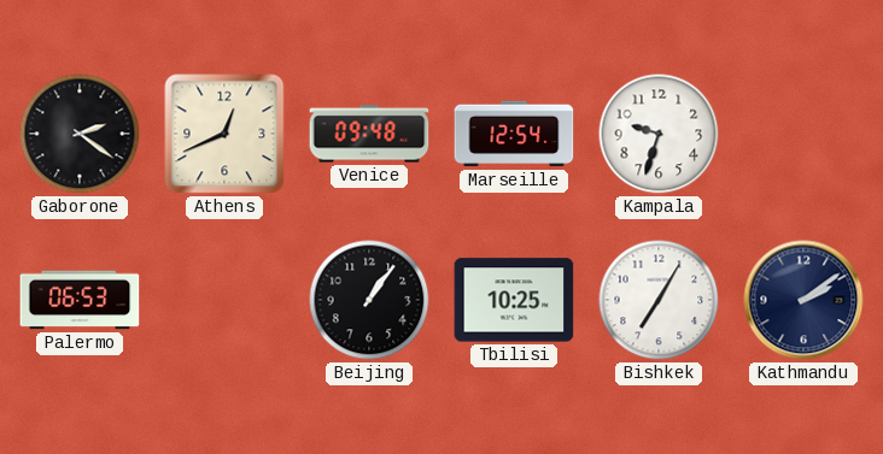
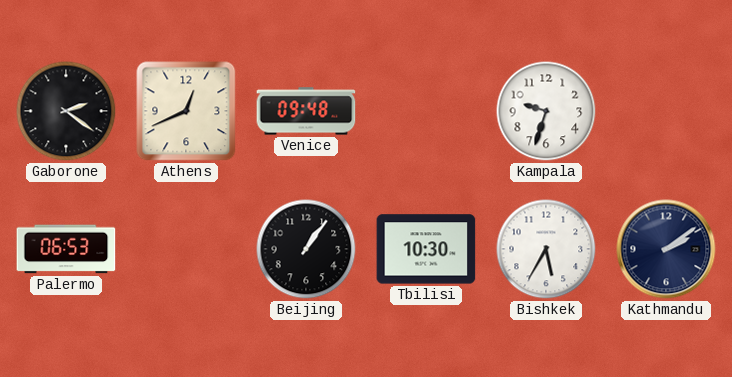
Marseille: 12:54 -> none (514, 134)
Tbilisi: 10:25 -> 10:30 (426, 249)
Bishkek: 7:05 -> 5:35 (546, 249)
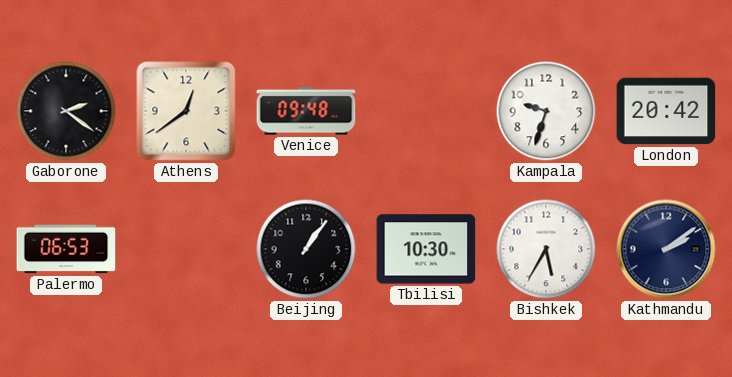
Athens: 12:41 -> 12:39 (186, 111)
London: none -> 20:42 (666, 111)
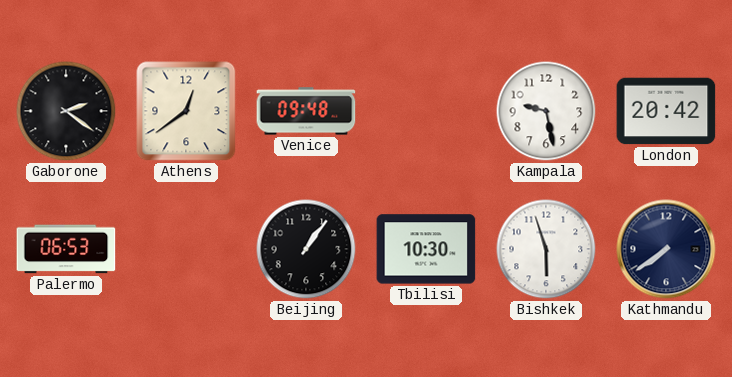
Kampala: 9:33 -> 9:28 (546, 111)
Bishkek: 5:35 -> 5:57 (546, 249)
Kathmandu: 2:09 -> 7:39 (666, 249)
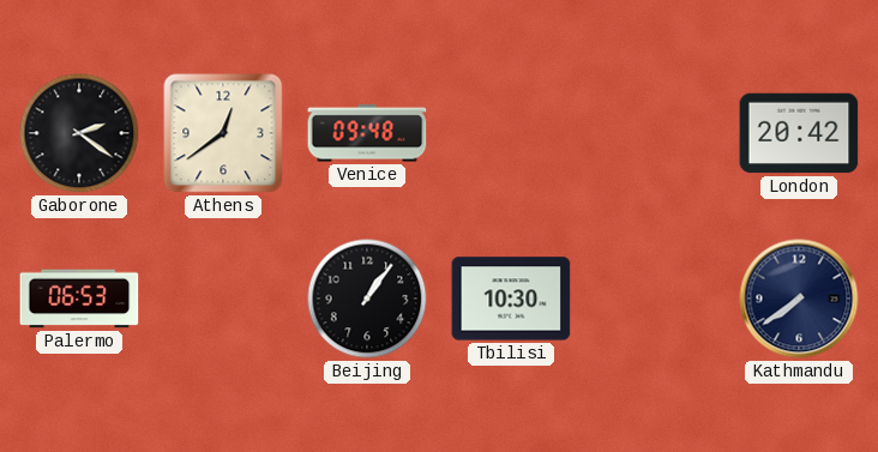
Kampala: 9:28 -> none (546, 111)
Bishkek: 5:57 -> none (546, 249)
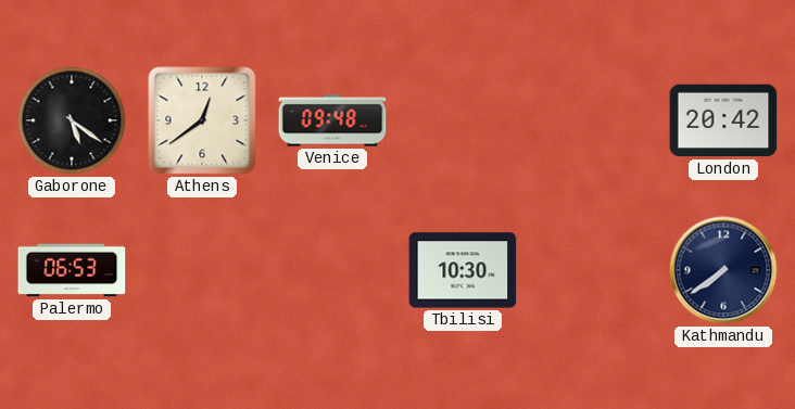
Gaborone: 2:21 -> 5:21 (72, 120)
Beijing: 1:06 -> none (367, 299)
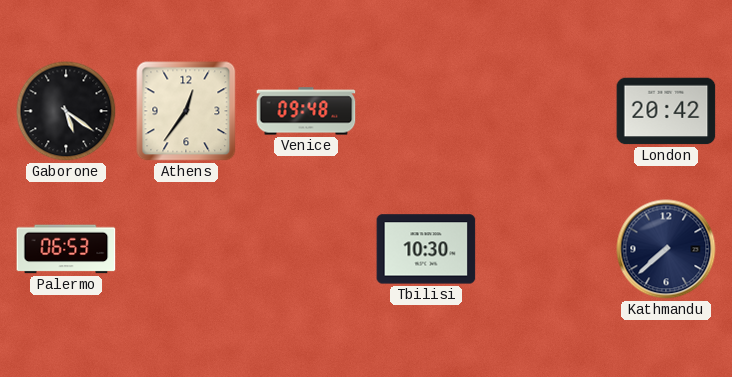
Athens: 12:39 -> 12:36 (186, 111)
Kathmandu: 7:39 -> 7:38 (666, 249)
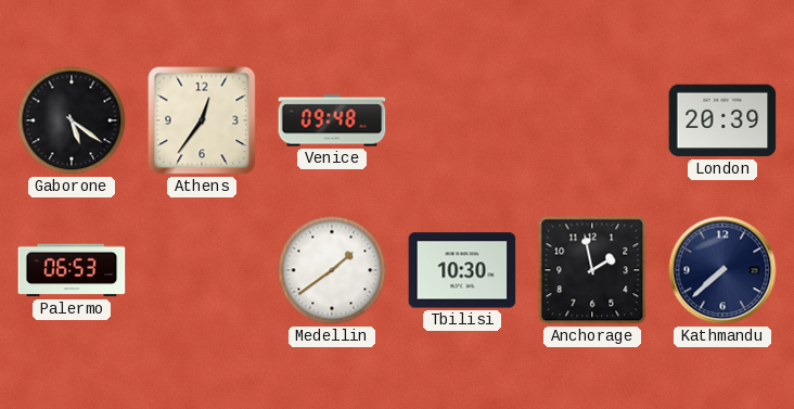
London: 20:42 -> 20:39 (722, 120)
Medellin: none -> 1:39 (332, 270)
Anchorage: none -> 1:58 (592, 270)
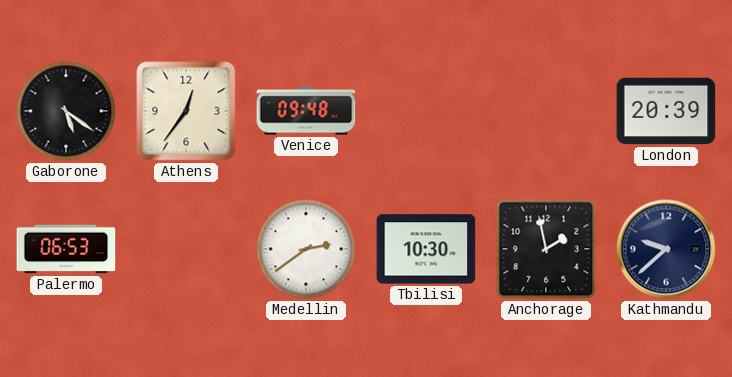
Medellin: 1:39 -> 2:39 (306, 249)
Kathmandu: 7:38 -> 9:38 (666, 249)
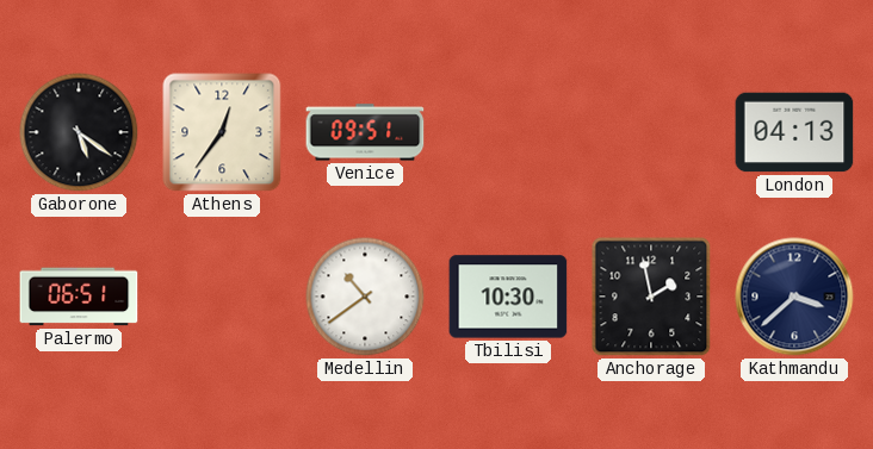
Venice: 09:48 -> 09:51 (365, 132)
London: 20:39 -> 04:13 (794, 132)
Palermo: 06:53 -> 06:51 (79, 297)
Medellin: 2:39 -> 10:39 (365, 297)
Kathmandu: 9:38 -> 3:38 (794, 297)
